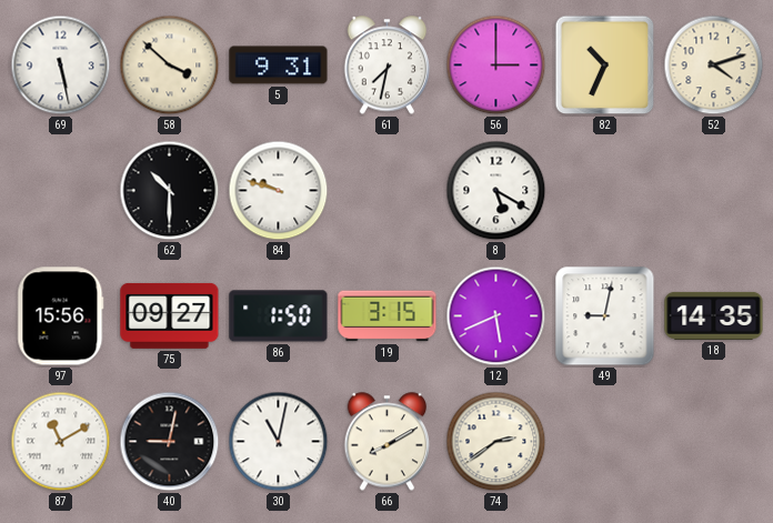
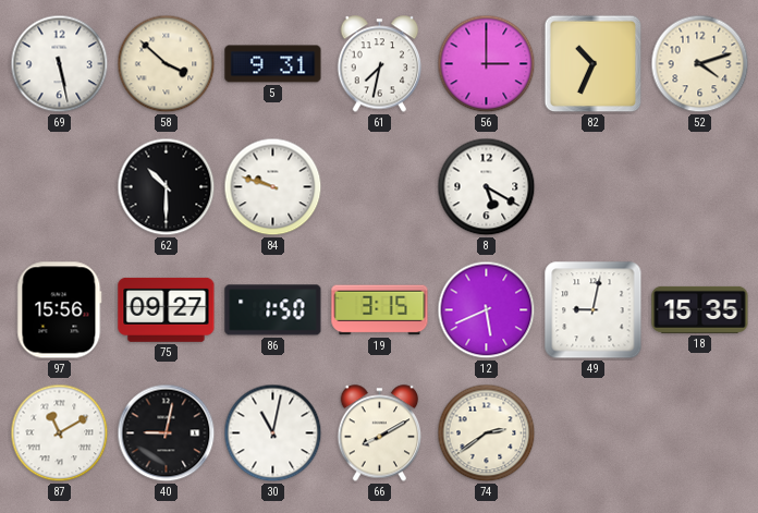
18: 14:35 -> 15:35 (700, 309)
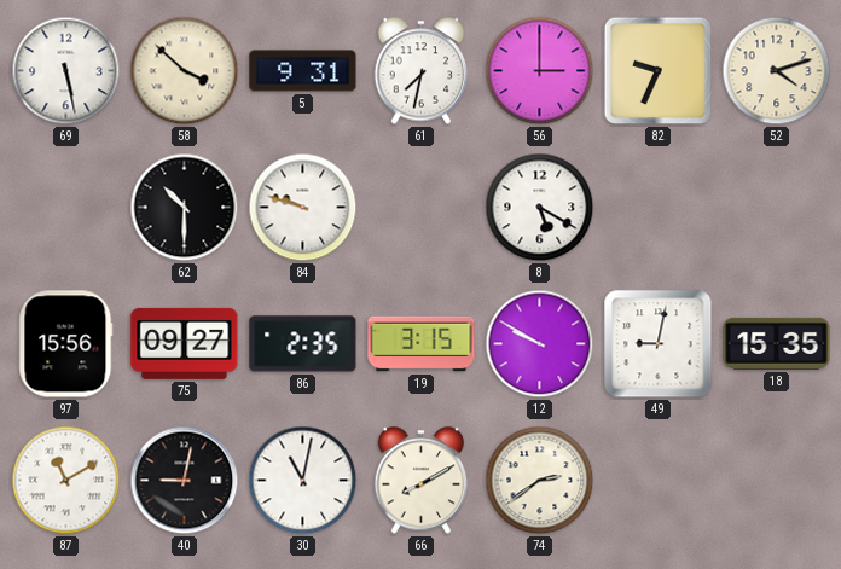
82: 10:34 -> 9:34 (659, 71)
86: 1:50 -> 2:35 (303, 344)
12: 5:41 -> 9:50 (540, 344)
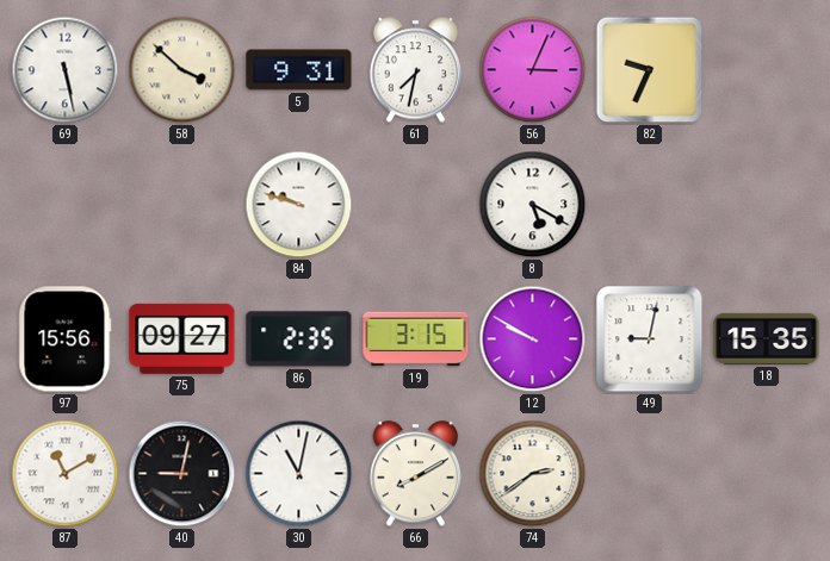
56: 3:00 -> 3:04 (533, 70)
52: 4:12 -> none (777, 71)
62: 10:30 -> none (185, 208)
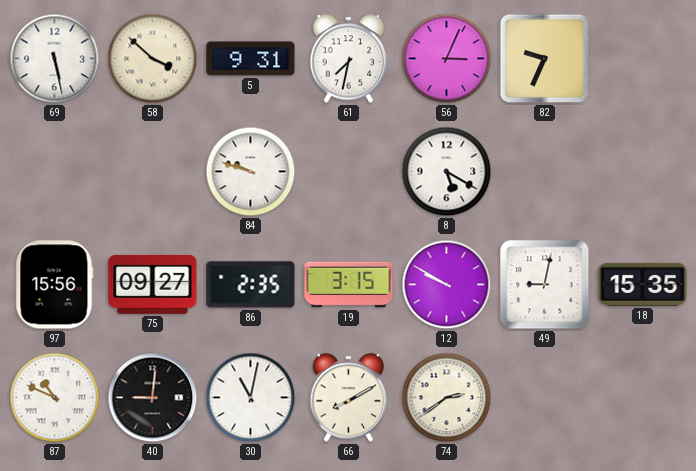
87: 11:10 -> 10:49 (55, 398)
40: 9:02 -> 9:01 (153, 398)
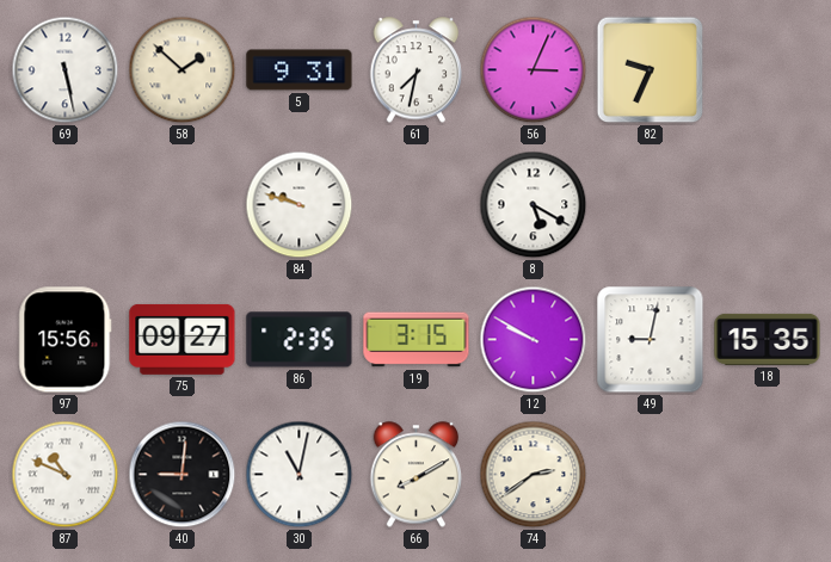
58: 3:52 -> 1:52 (183, 70)
